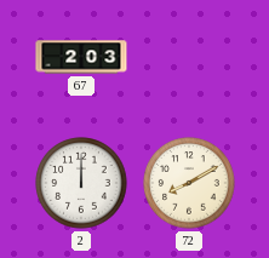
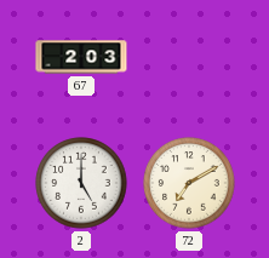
2: 12:00 -> 5:00 (81, 183)
72: 8:10 -> 7:10 (189, 183)
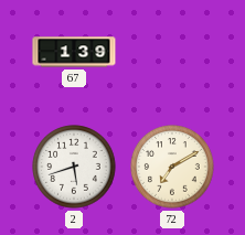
67: 2:03 -> 1:39 (74, 52)
2: 5:00 -> 5:42 (74, 167)
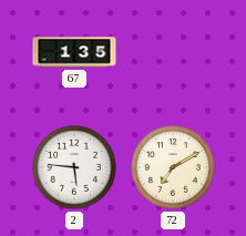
67: 1:39 -> 1:35 (74, 52)
2: 5:42 -> 5:46 (74, 167)
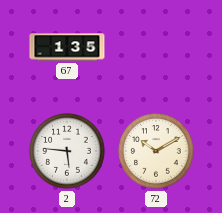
72: 7:10 -> 10:10 (156, 151)
